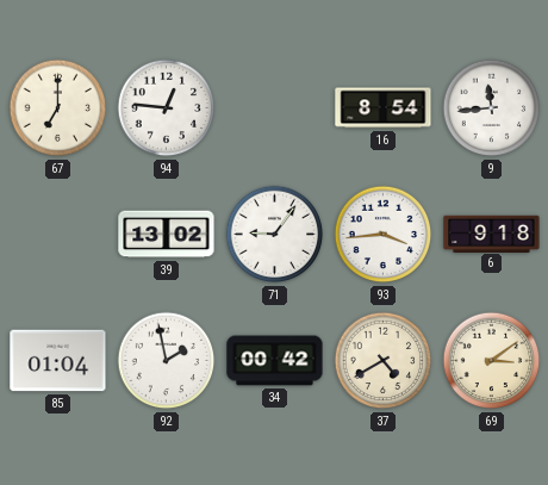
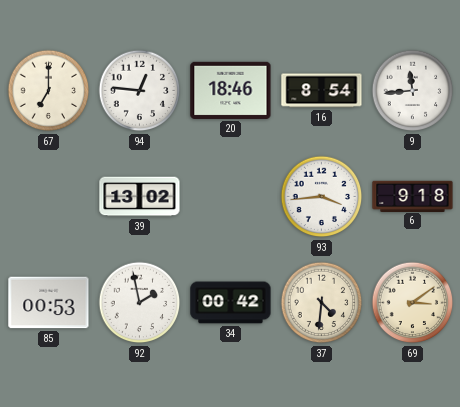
20: none -> 18:46 (231, 90)
71: 9:06 -> none (275, 235)
85: 01:04 -> 00:53 (49, 303)
37: 4:40 -> 4:31 (322, 303)
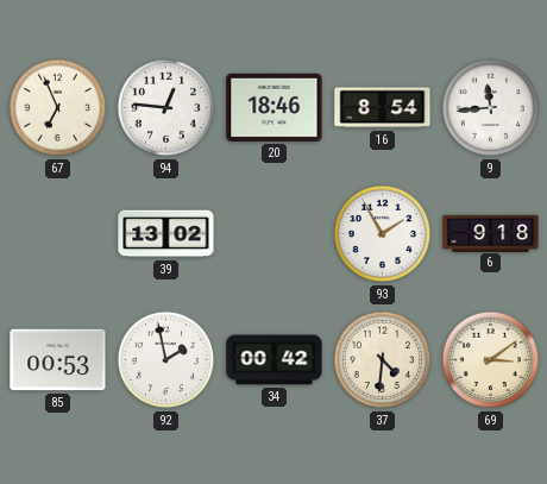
67: 7:00 -> 6:56 (58, 108)
93: 3:44 -> 1:55 (383, 234)
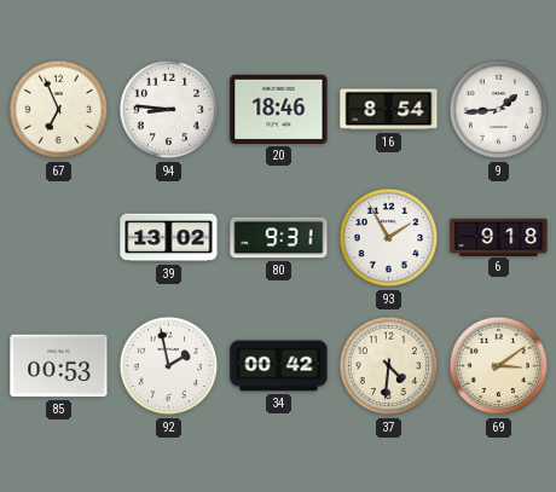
94: 12:46 -> 8:46 (169, 110)
9: 11:44 -> 1:44 (499, 110)
80: none -> 9:31 (279, 238)
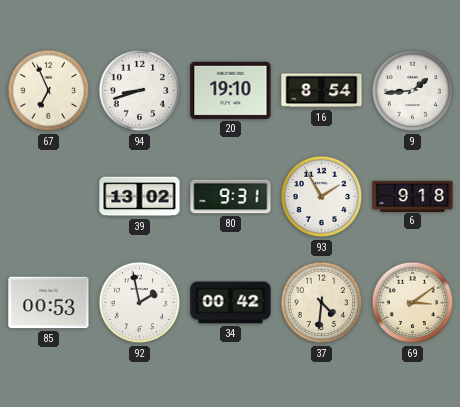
94: 8:46 -> 8:42 (140, 91)
20: 18:46 -> 19:10 (231, 90)
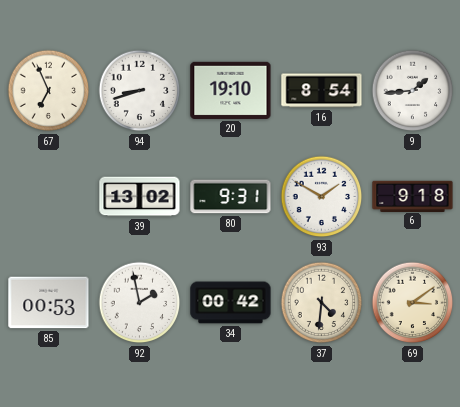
93: 1:55 -> 1:50 (322, 197)
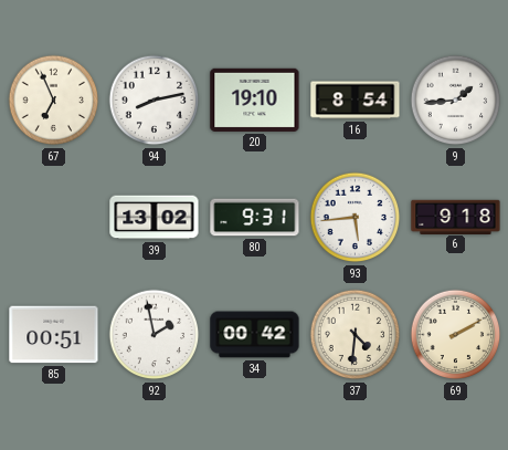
94: 8:42 -> 8:13 (155, 101)
93: 1:50 -> 5:44 (356, 218)
85: 00:53 -> 00:51 (54, 335)
69: 3:09 -> 2:10 (456, 335)
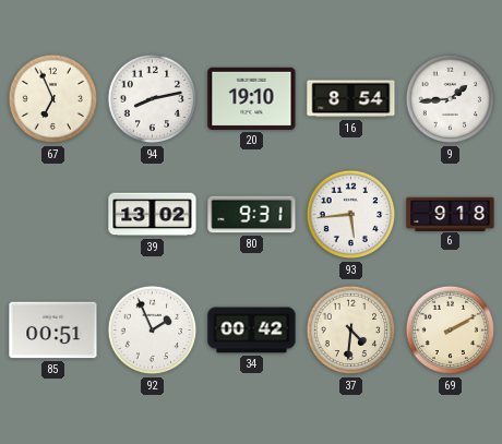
92: 1:58 -> 1:56 (153, 331)
